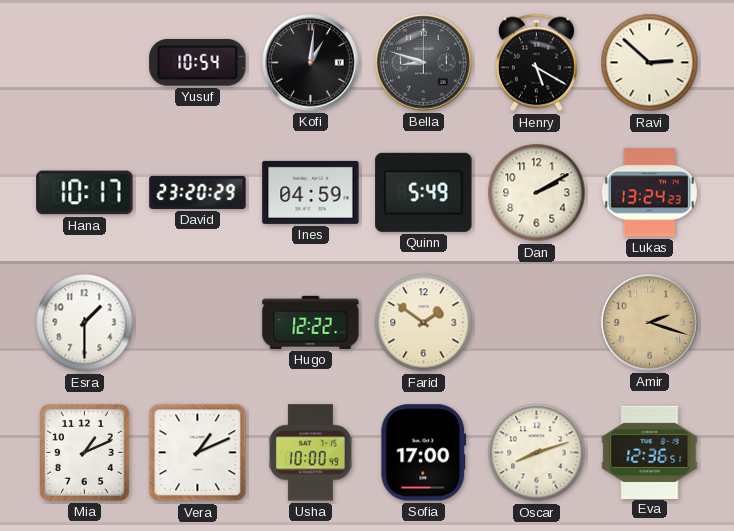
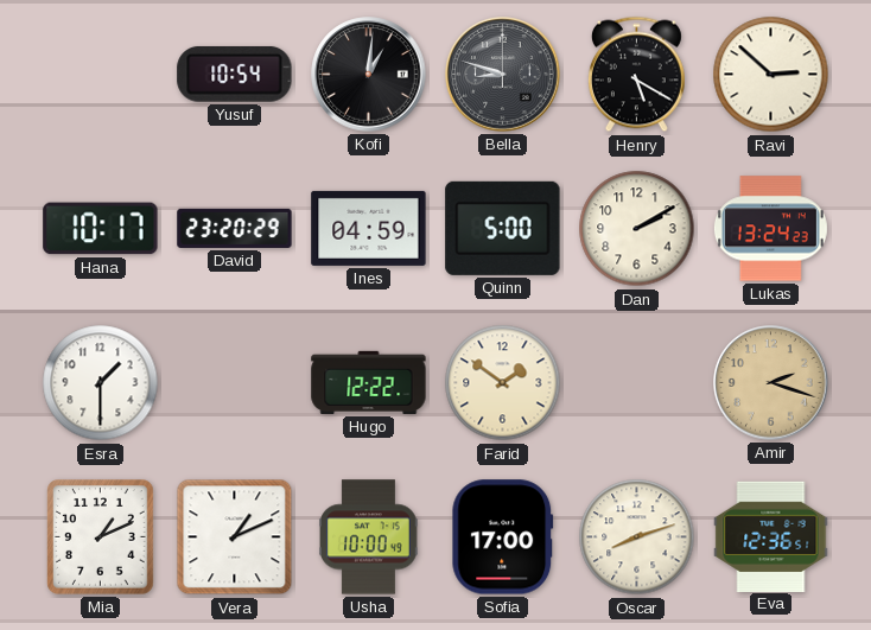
Quinn: 5:49 -> 5:00 (503, 228)
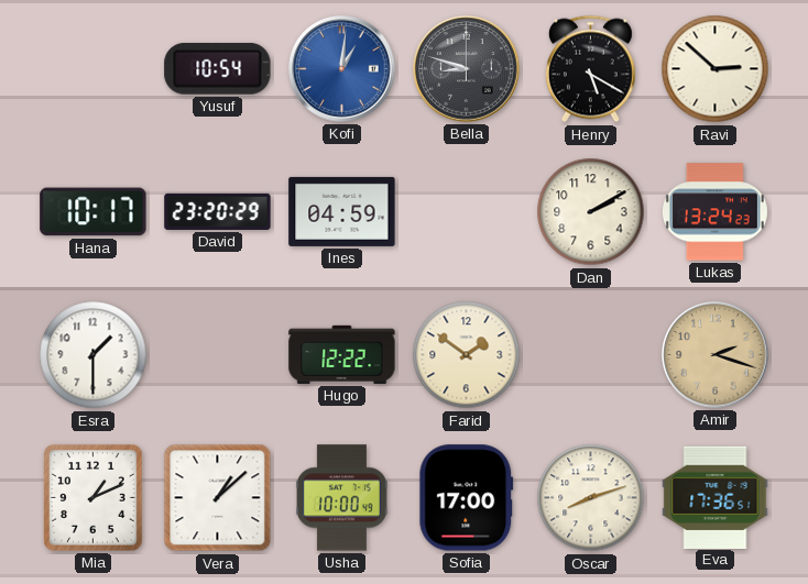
Kofi dial: black -> blue (342, 69)
Quinn: 5:00 -> none (503, 228)
Vera: 1:11 -> 1:08 (218, 498)
Eva: 12:36 -> 17:36 (716, 497)
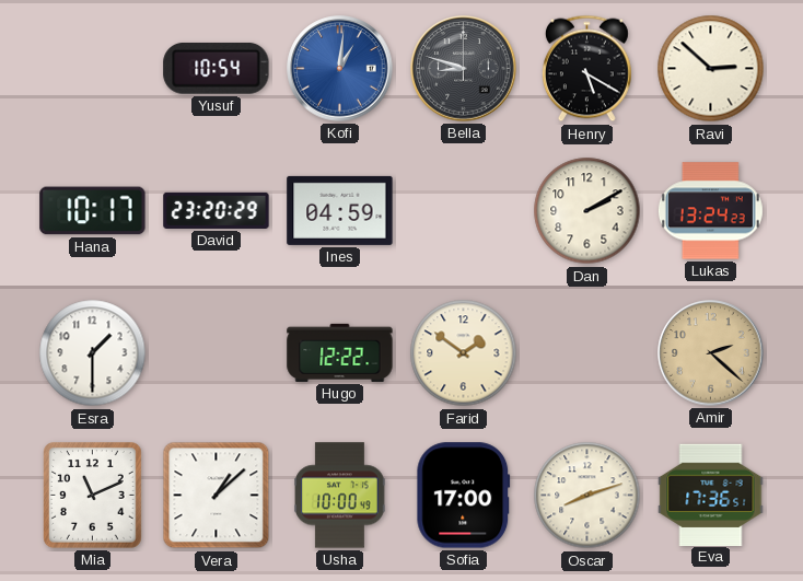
Amir: 2:18 -> 2:22 (711, 353)
Mia: 1:11 -> 11:11 (93, 496)
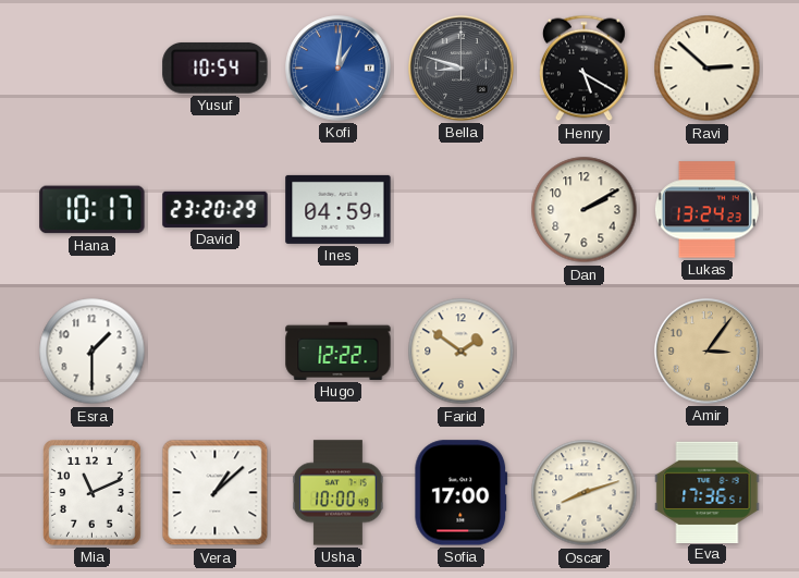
Amir: 2:22 -> 3:06 (708, 352)
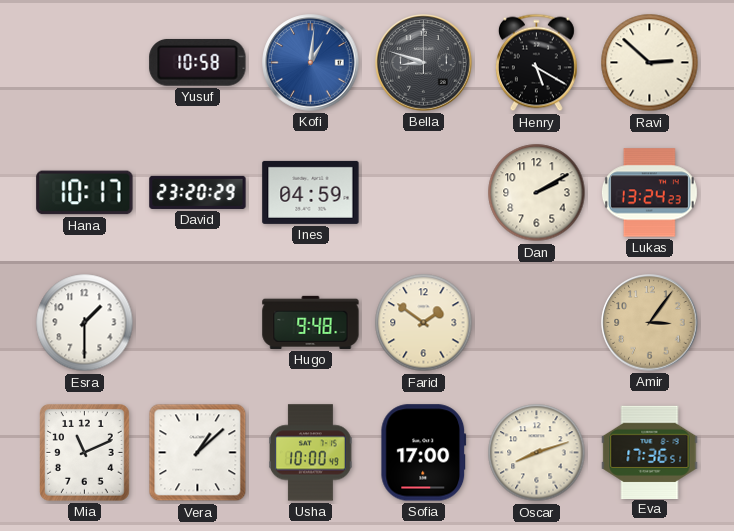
Yusuf: 10:54 -> 10:58 (198, 62)
Hugo: 12:22 -> 9:48 (311, 322)
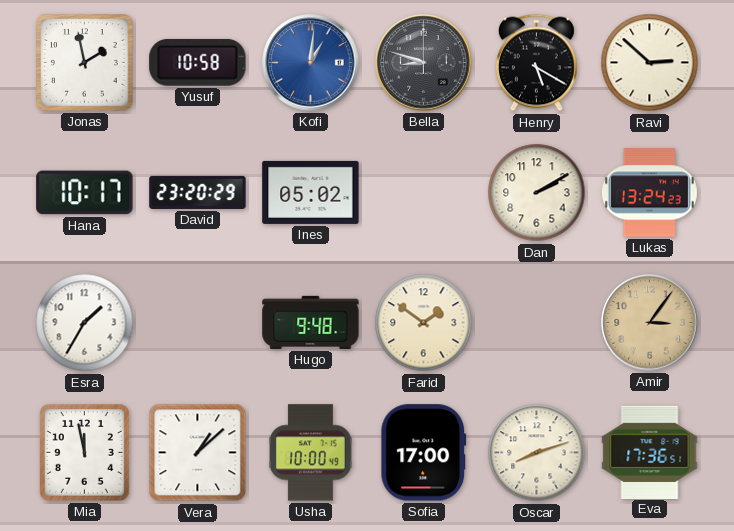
Jonas: none -> 1:58 (85, 63)
Ines: 04:59 -> 05:02 (311, 192)
Esra: 1:30 -> 1:35 (85, 323)
Mia: 11:11 -> 11:58 (85, 453)
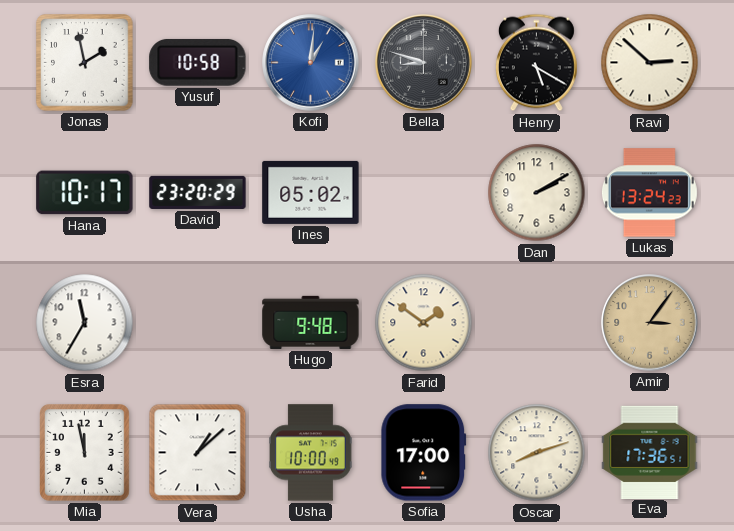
Esra: 1:35 -> 11:35 (85, 323)
